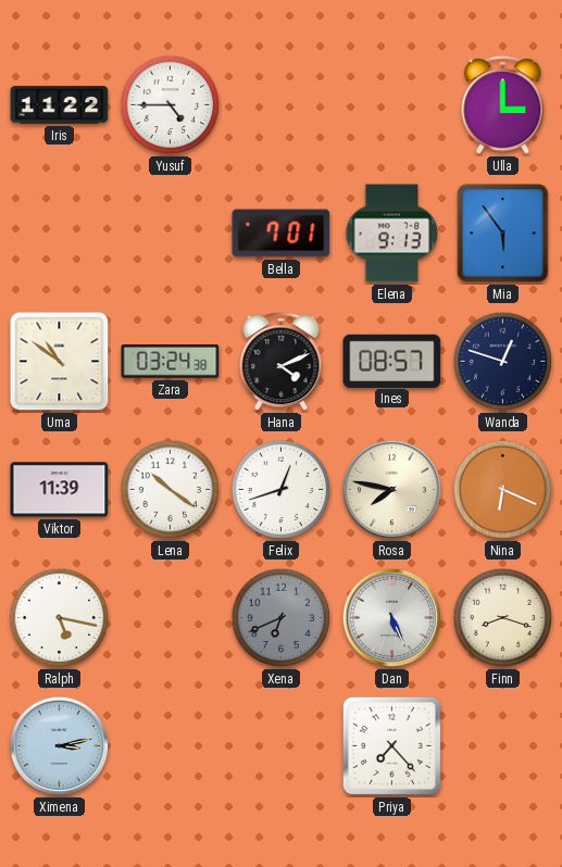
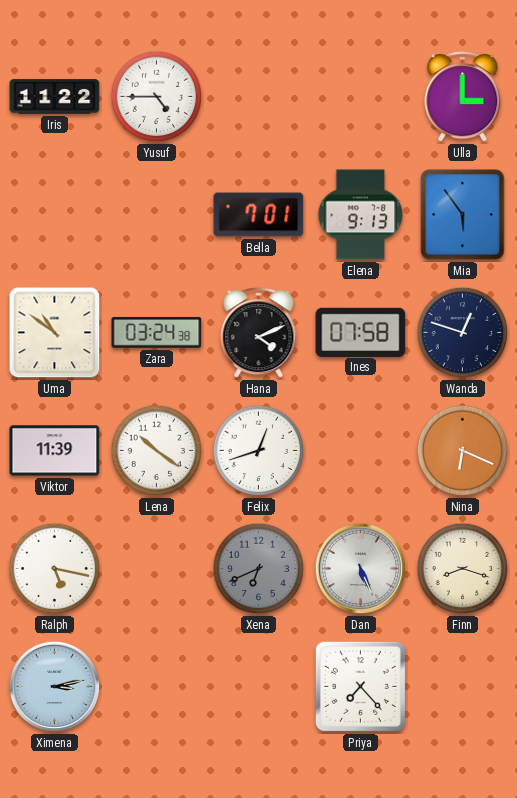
Ines: 08:57 -> 07:58 (361, 332)
Rosa: 7:47 -> none (392, 490)
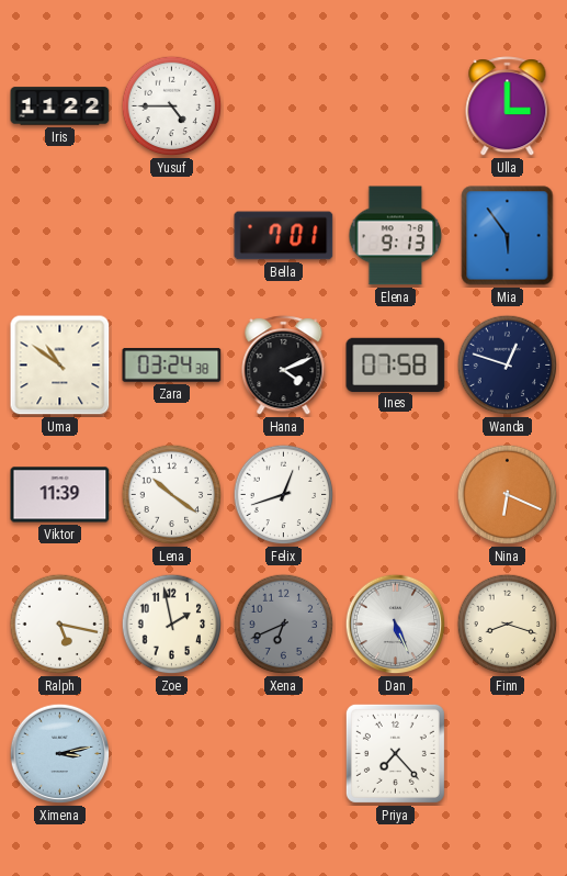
Zoe: none -> 1:58 (172, 625)
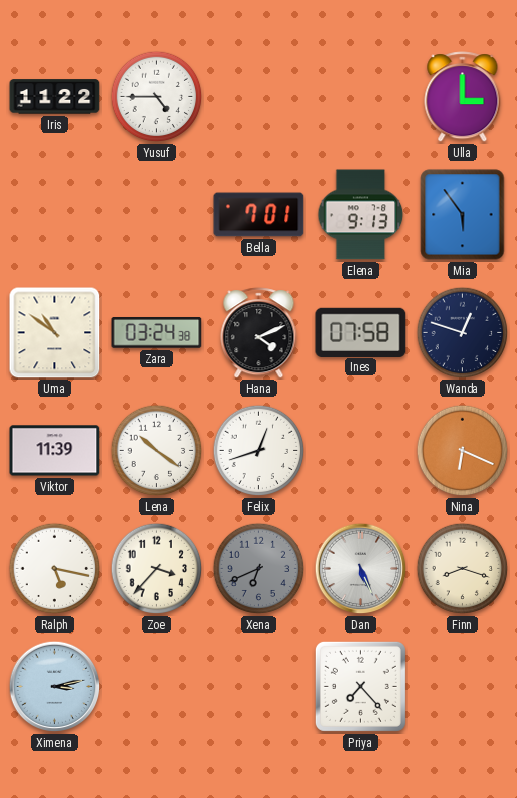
Zoe: 1:58 -> 3:37 (157, 569)
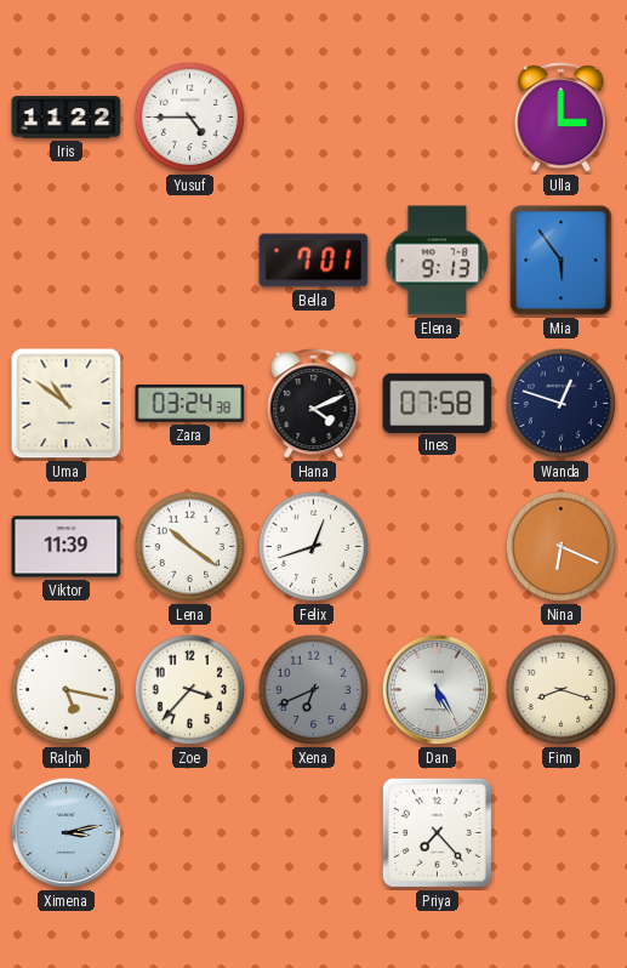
Dan: 5:26 -> 5:25 (438, 690)
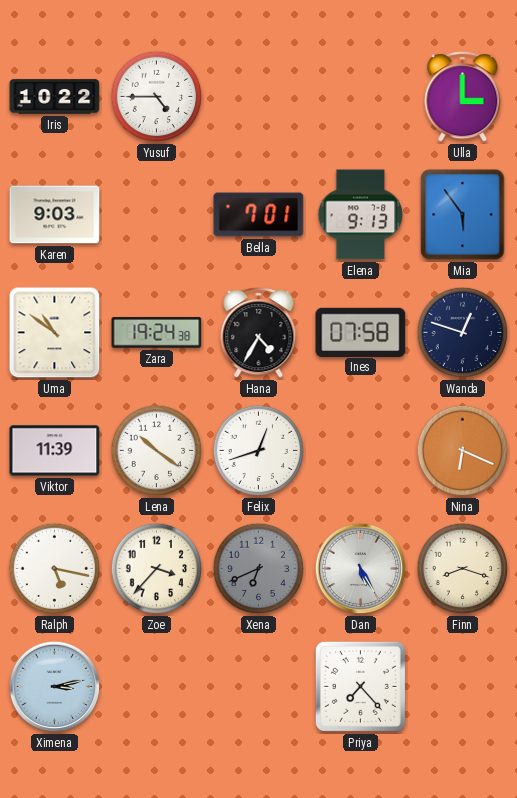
Iris: 11:22 -> 10:22 (55, 97)
Karen: none -> 9:03 (55, 215)
Zara: 03:24 -> 19:24 (157, 333)
Hana: 4:11 -> 4:35 (259, 333)
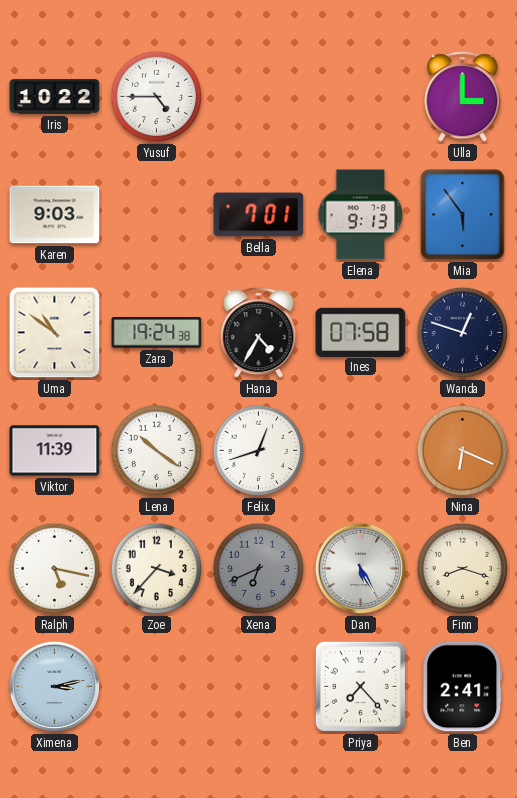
Ben: none -> 2:41 (463, 687)
